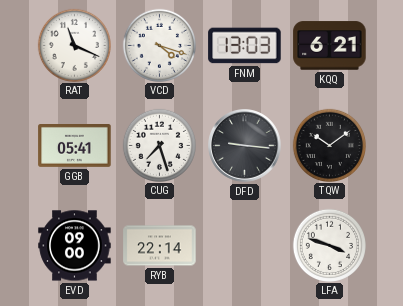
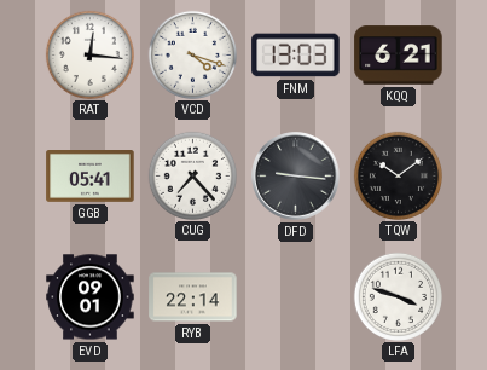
RAT: 11:19 -> 12:16 (89, 54)
CUG: 7:27 -> 7:23 (192, 175)
EVD: 09:00 -> 09:01 (91, 297)
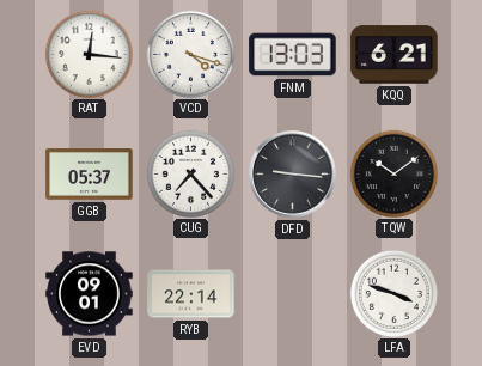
GGB: 05:41 -> 05:37 (90, 175)
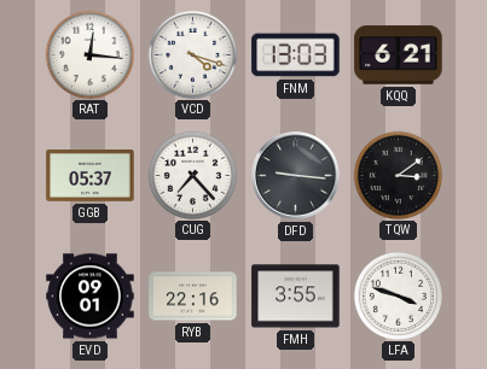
TQW: 10:09 -> 3:09 (398, 175)
RYB: 22:14 -> 22:16 (193, 297)
FMH: none -> 3:55 (296, 297)
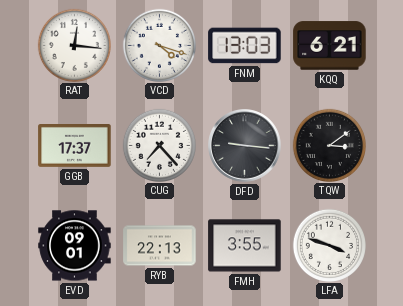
GGB: 05:37 -> 17:37 (75, 146)
RYB: 22:16 -> 22:13 (160, 246)
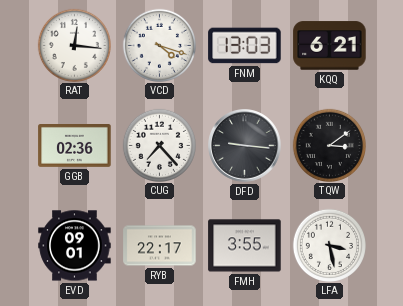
GGB: 17:37 -> 02:36 (75, 146)
RYB: 22:13 -> 22:17 (160, 246)
LFA: 3:48 -> 3:28 (329, 245)
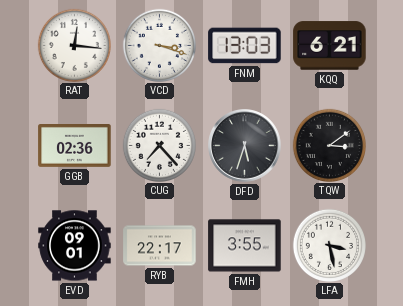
VCD: 4:18 -> 3:18 (159, 45)
DFD: 9:16 -> 5:33 (245, 146)
